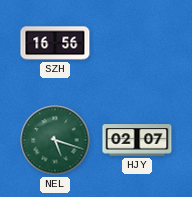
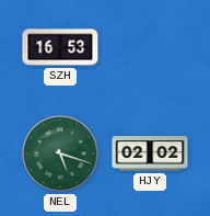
SZH: 16:56 -> 16:53 (60, 47)
HJY: 02:07 -> 02:02 (150, 154)
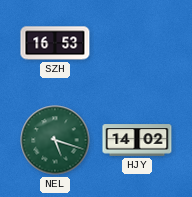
HJY: 02:02 -> 14:02 (137, 140)
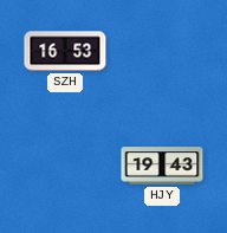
NEL: 5:18 -> none (55, 140)
HJY: 14:02 -> 19:43 (162, 166)
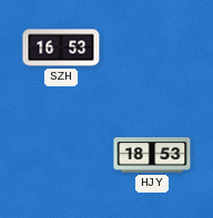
HJY: 19:43 -> 18:53 (152, 155)
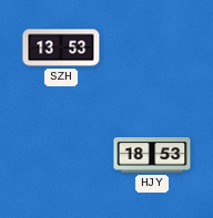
SZH: 16:53 -> 13:53 (61, 48)
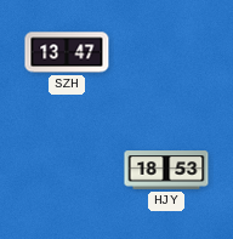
SZH: 13:53 -> 13:47 (67, 52)
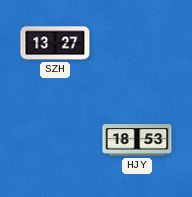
SZH: 13:47 -> 13:27 (55, 43)
